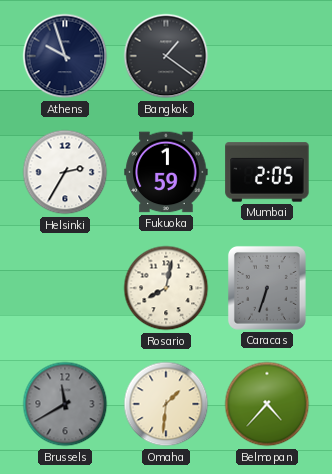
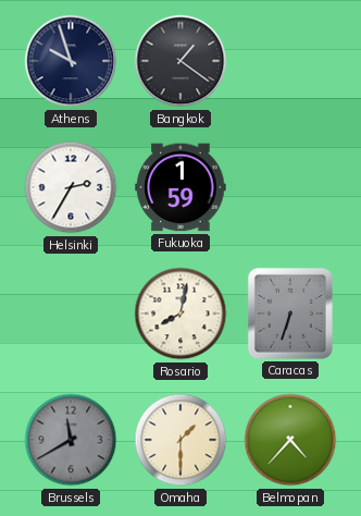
Mumbai: 2:05 -> none (267, 172)
Omaha: 1:31 -> 1:30 (180, 440)
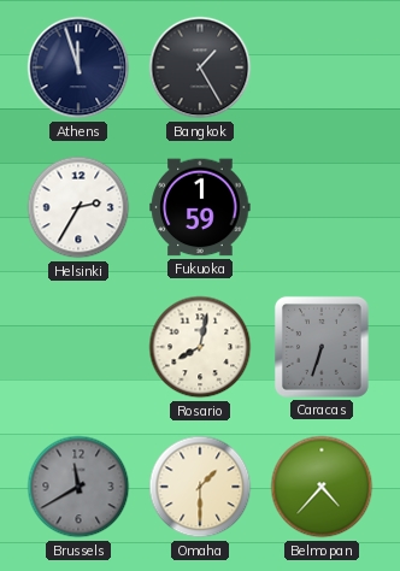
Athens: 9:57 -> 11:57 (78, 67)
Bangkok: 1:21 -> 1:25 (200, 67)
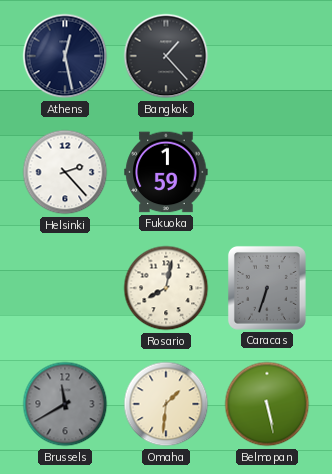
Athens: 11:57 -> 12:28 (65, 56)
Bangkok: 1:25 -> 1:23 (166, 56)
Helsinki: 2:35 -> 2:23 (65, 172)
Omaha: 1:30 -> 1:31 (166, 404)
Belmopan: 4:37 -> 5:28 (267, 404)
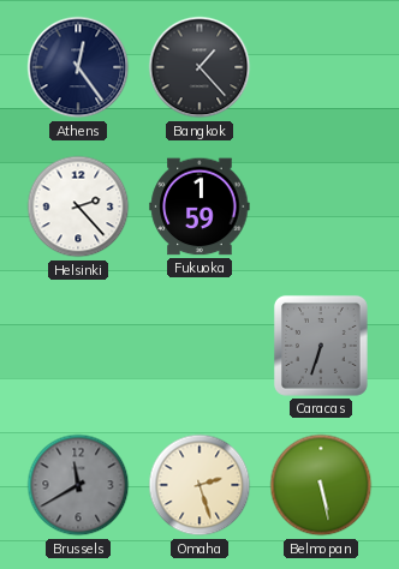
Athens: 12:28 -> 12:24 (78, 67)
Rosario: 8:02 -> none (166, 288)
Omaha: 1:31 -> 2:27 (199, 485)
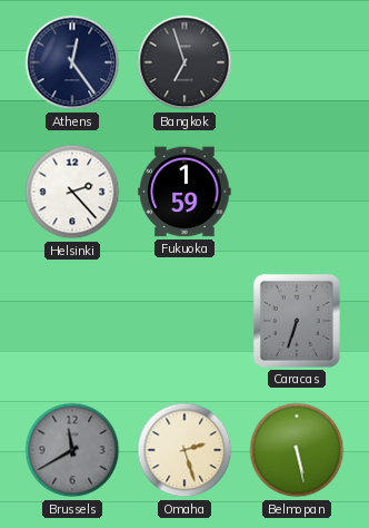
Bangkok: 1:23 -> 6:57 (184, 62)
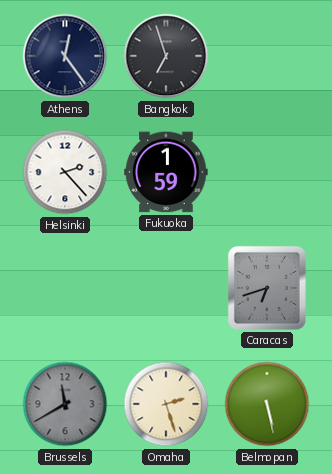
Caracas: 6:33 -> 6:42 (267, 288)
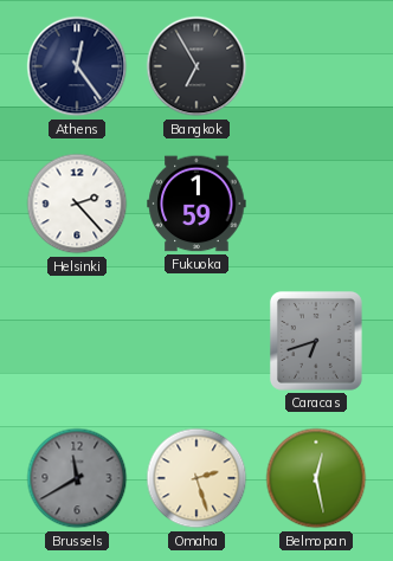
Bangkok: 6:57 -> 6:55 (196, 66)
Belmopan: 5:28 -> 12:28 (316, 478)
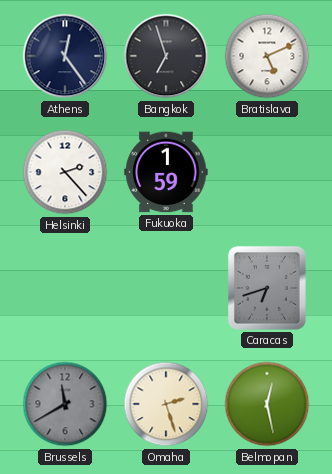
Bangkok: 6:55 -> 6:57 (166, 56)
Bratislava: none -> 5:11 (267, 56)
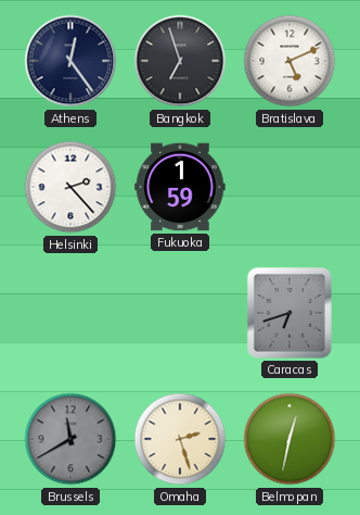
Belmopan: 12:28 -> 12:32 (290, 439)
